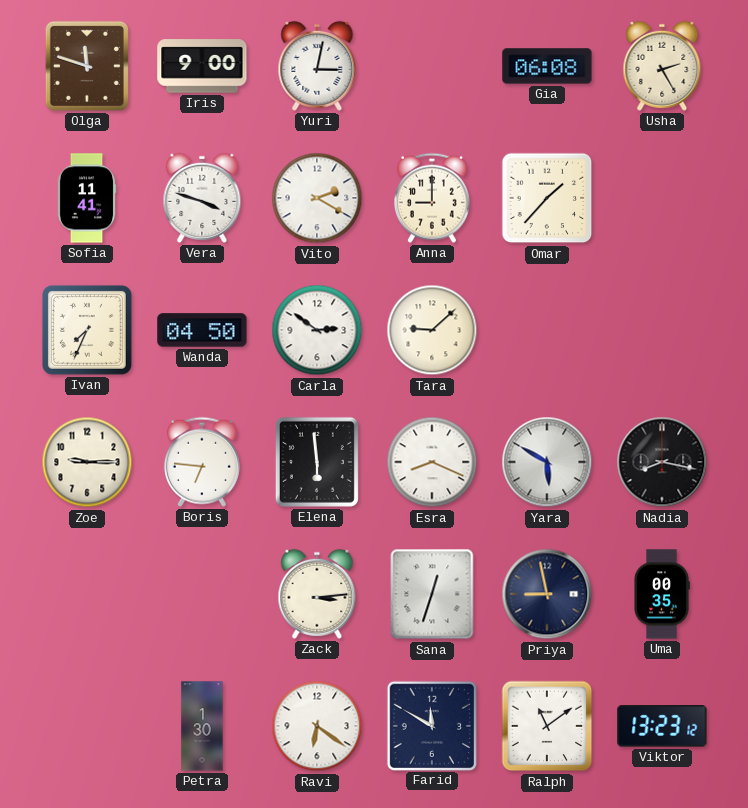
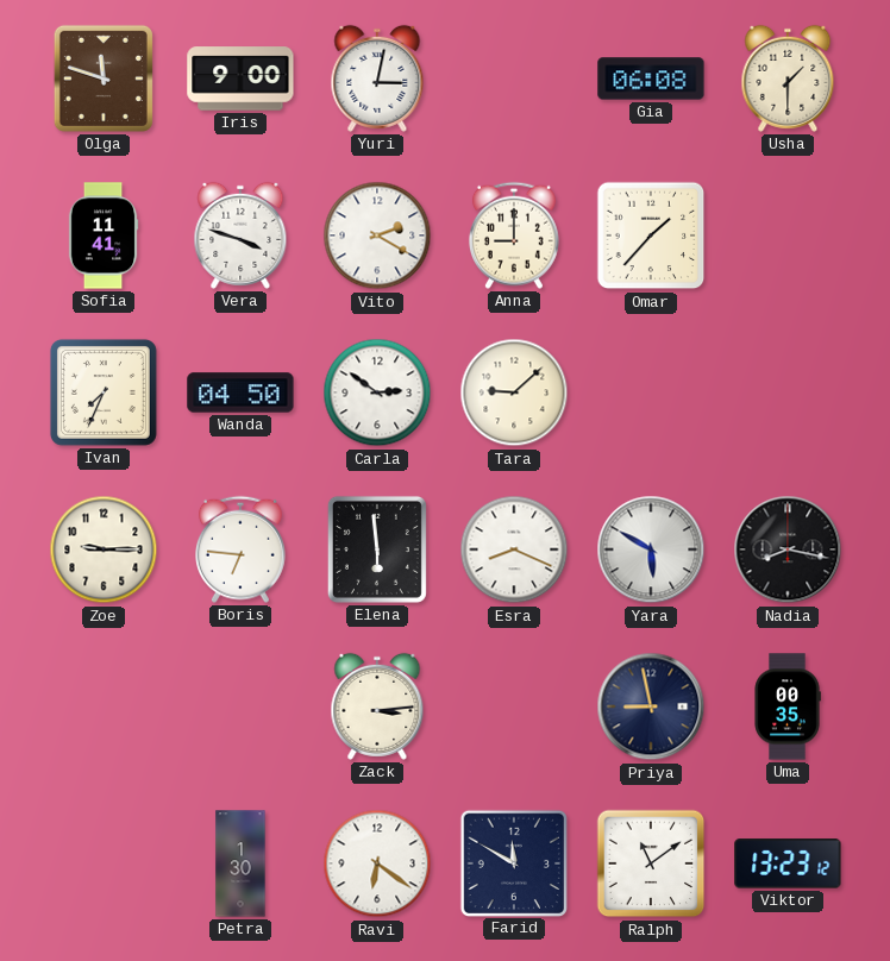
Usha: 2:25 -> 1:30 (788, 78)
Sana: 12:33 -> none (432, 594)
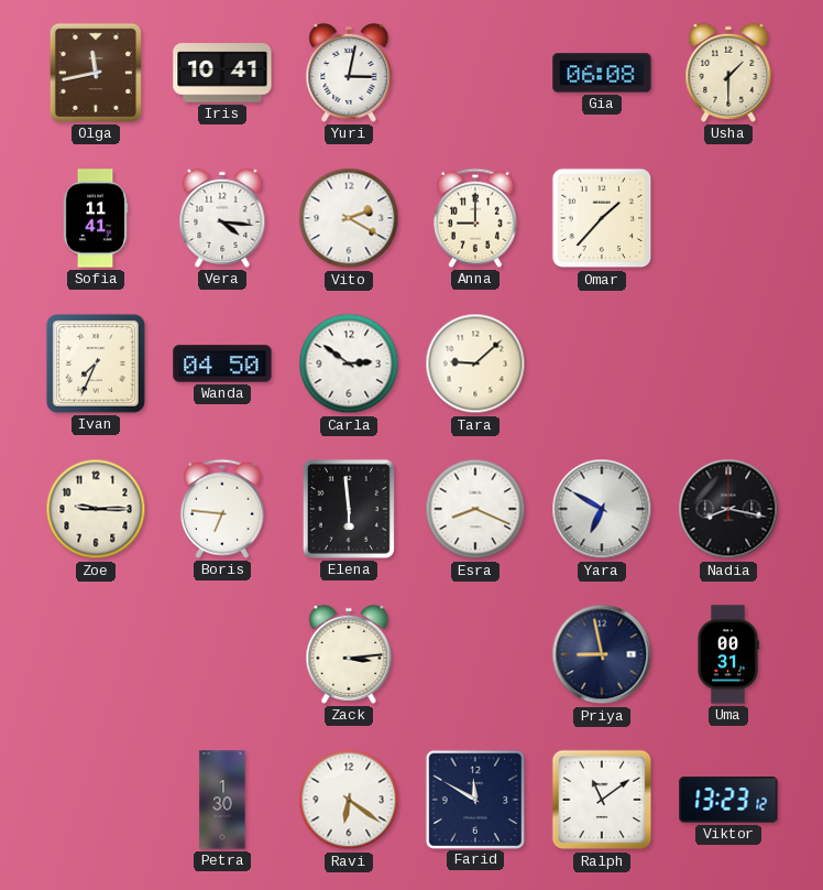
Olga: 11:48 -> 11:43 (96, 73)
Iris: 9:00 -> 10:41 (222, 73)
Vera: 3:48 -> 4:16 (222, 218)
Yara: 5:50 -> 6:50 (602, 509)
Uma: 00:35 -> 00:31 (728, 654)
